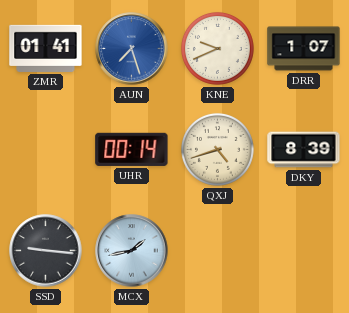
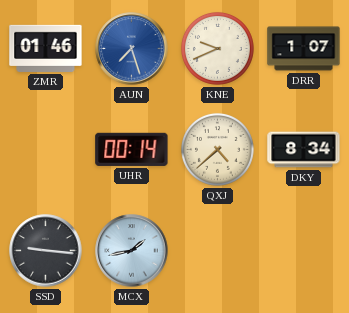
ZMR: 01:41 -> 01:46 (46, 48)
QXJ: 4:42 -> 4:38 (217, 149)
DKY: 8:39 -> 8:34 (304, 150)
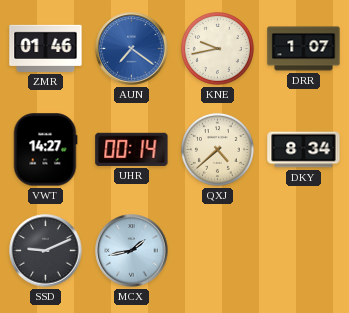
AUN: 7:27 -> 7:21 (132, 49)
KNE: 9:41 -> 9:43 (217, 48)
VWT: none -> 14:27 (45, 150)
SSD: 9:16 -> 9:11 (46, 251)
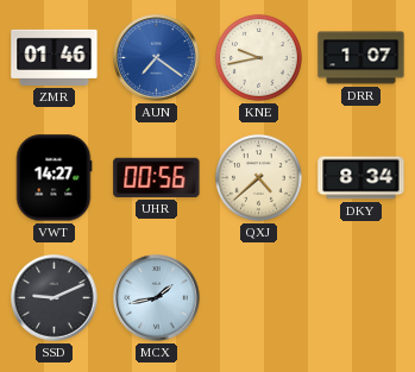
UHR: 00:14 -> 00:56 (157, 177)
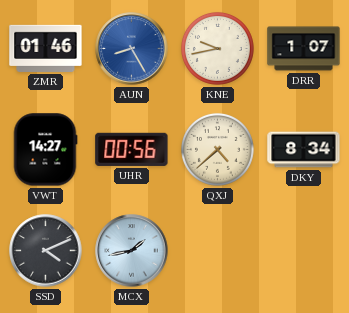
AUN: 7:21 -> 8:25 (132, 49)
SSD: 9:11 -> 4:11 (46, 251)
